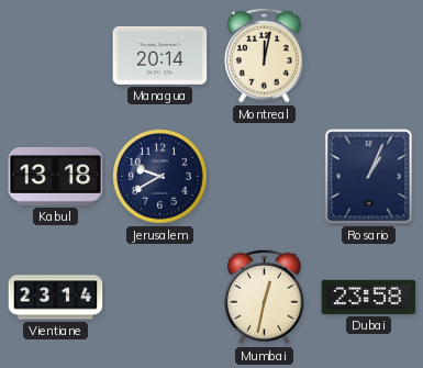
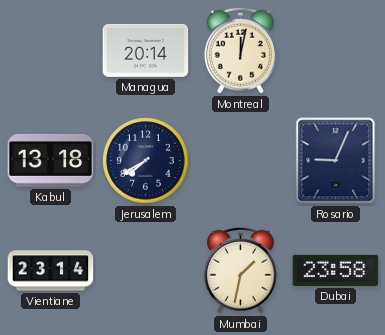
Jerusalem: 9:40 -> 7:40 (146, 161)
Rosario: 1:04 -> 9:04 (336, 161)
Mumbai: 12:32 -> 1:32 (240, 270)
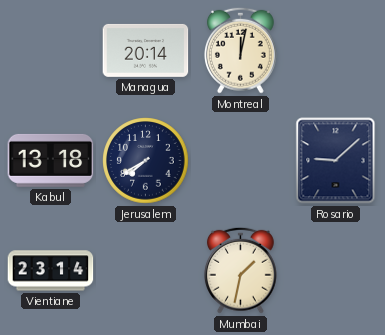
Rosario: 9:04 -> 9:08 (336, 161)
Dubai: 23:58 -> none (336, 270)
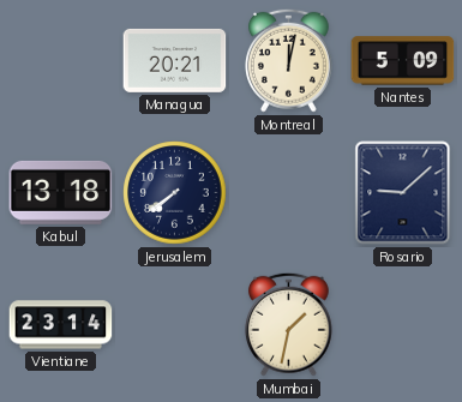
Managua: 20:14 -> 20:21 (175, 60)
Nantes: none -> 5:09 (403, 61)
Jerusalem: 7:40 -> 7:39 (175, 193)
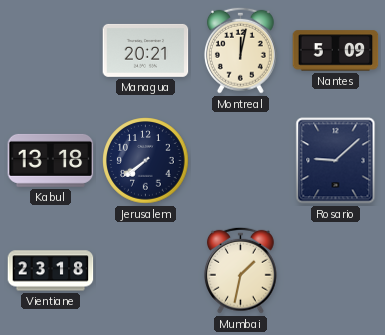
Vientiane: 23:14 -> 23:18 (51, 271)
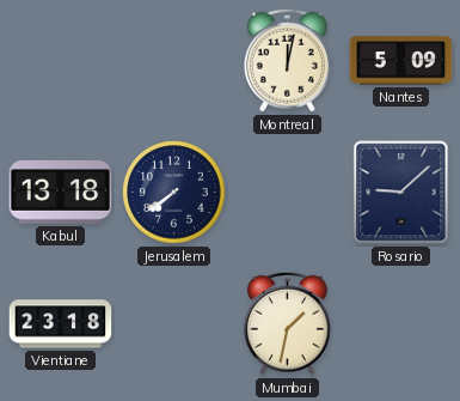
Managua: 20:21 -> none (146, 50)
